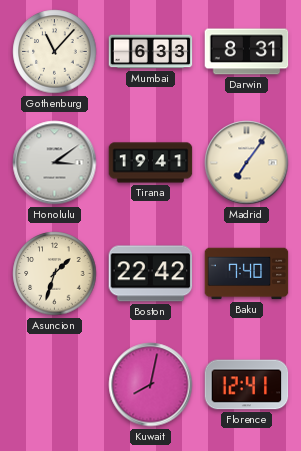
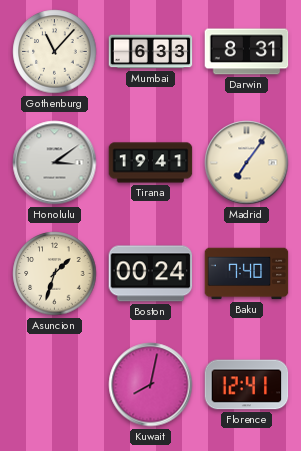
Boston: 22:42 -> 00:24 (151, 274)
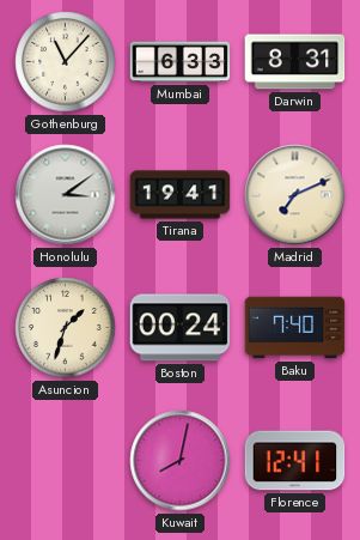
Madrid: 7:06 -> 7:11 (295, 195)
